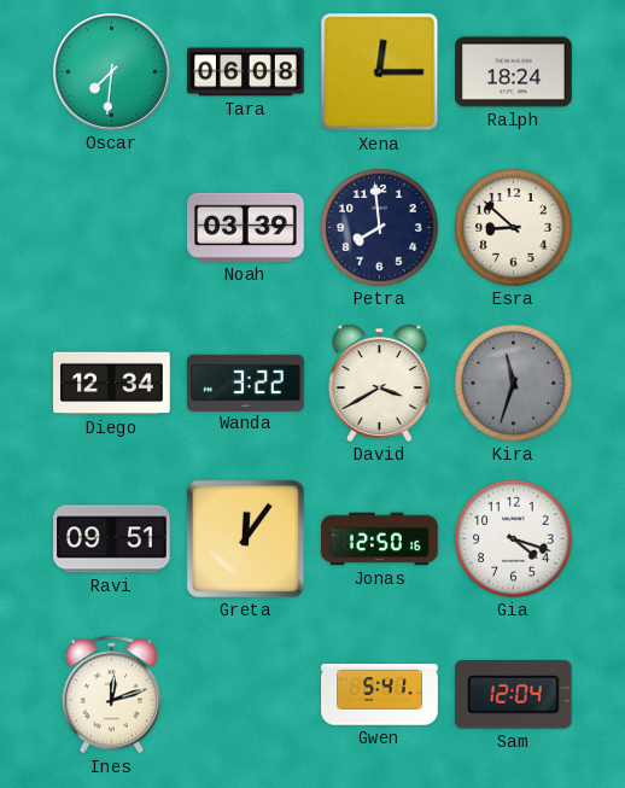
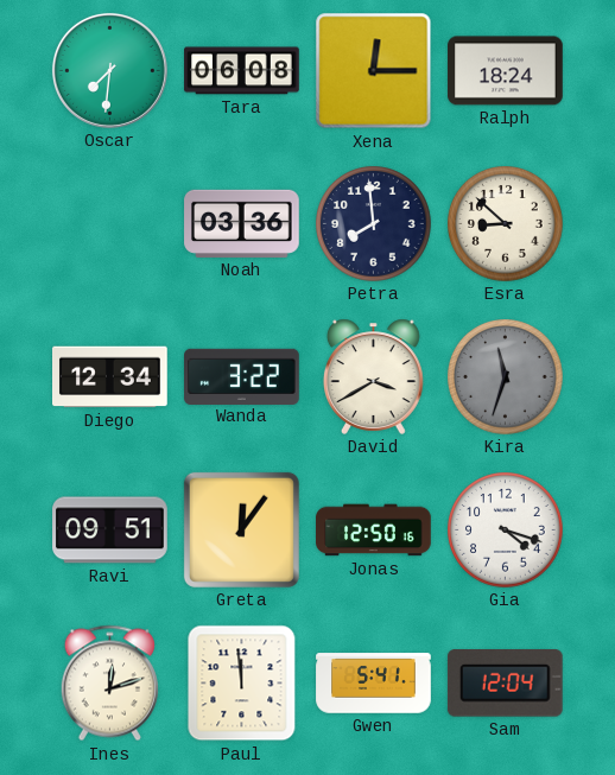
Noah: 03:39 -> 03:36 (242, 223)
Paul: none -> 11:59 (242, 684)
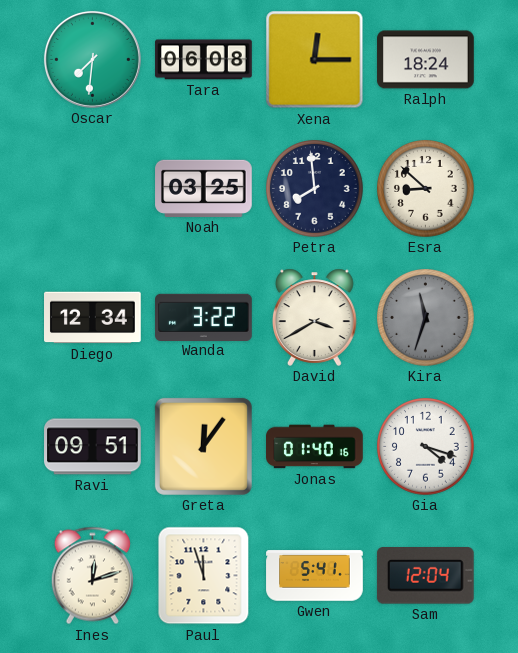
Noah: 03:36 -> 03:25 (204, 188)
Jonas: 12:50 -> 01:40 (315, 447)
Paul: 11:59 -> 11:57 (204, 576)
